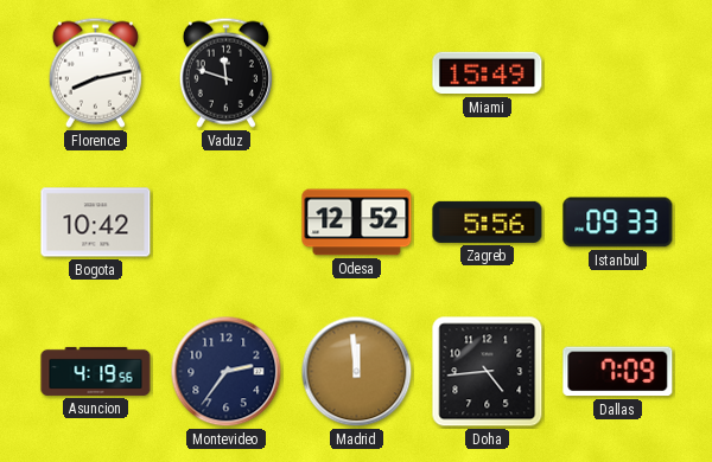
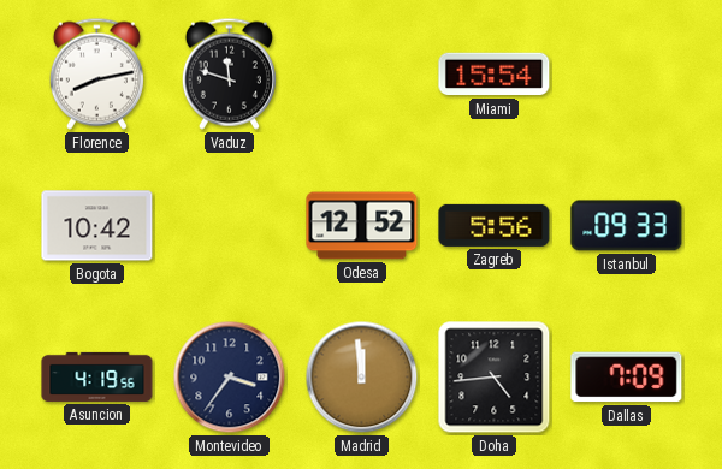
Miami: 15:49 -> 15:54 (495, 75)
Montevideo: 2:36 -> 3:36 (230, 378)
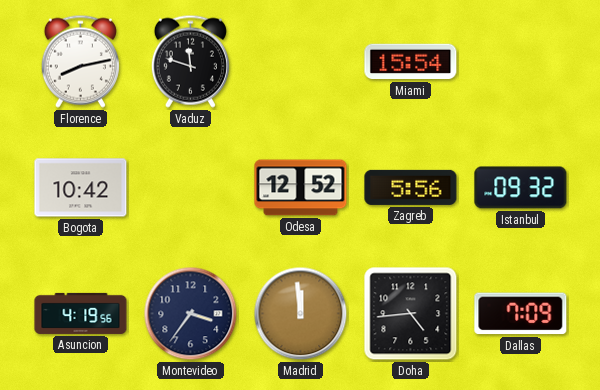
Istanbul: 09:33 -> 09:32 (521, 188)
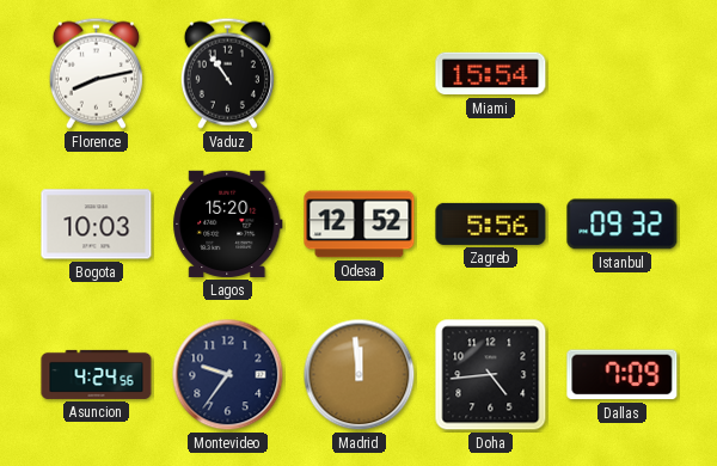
Vaduz: 11:48 -> 10:54 (227, 73)
Bogota: 10:42 -> 10:03 (97, 225)
Lagos: none -> 15:20 (228, 223)
Asuncion: 4:19 -> 4:24 (97, 374)
Montevideo: 3:36 -> 9:36 (228, 375)
